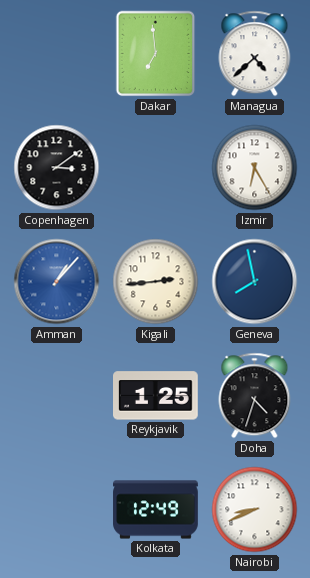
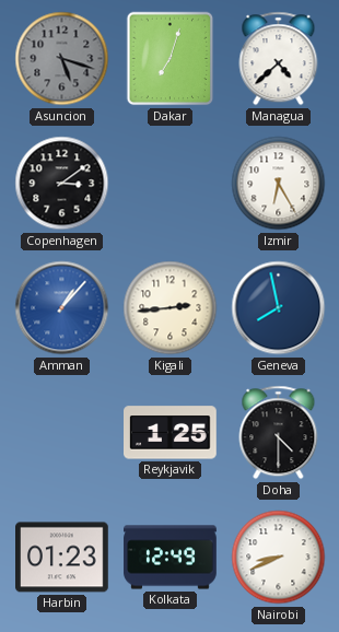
Asuncion: none -> 5:18 (62, 59)
Dakar: 6:59 -> 7:03 (171, 59)
Doha: 4:33 -> 4:30 (279, 433)
Harbin: none -> 01:23 (62, 558)
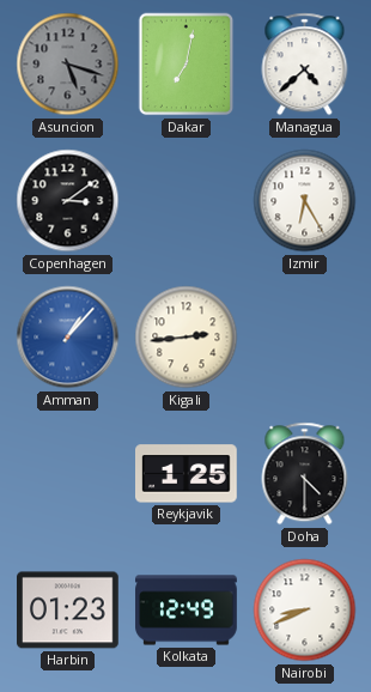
Dakar: 7:03 -> 7:02 (187, 65)
Geneva: 7:58 -> none (279, 308)
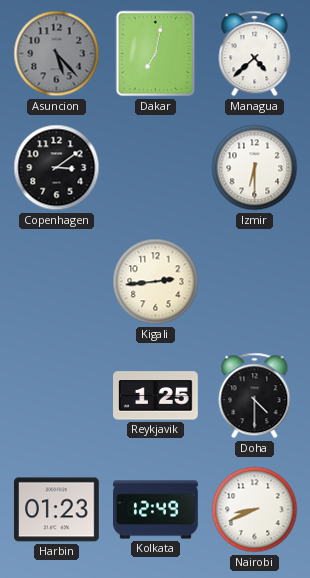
Asuncion: 5:18 -> 5:23 (57, 54)
Izmir: 6:25 -> 6:30 (255, 168)
Amman: 1:07 -> none (68, 338)
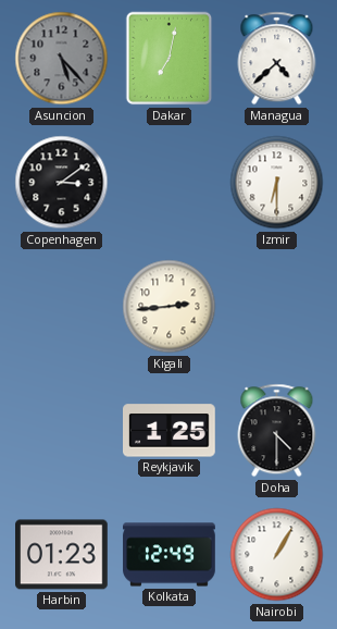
Nairobi: 8:41 -> 1:05 (277, 555)
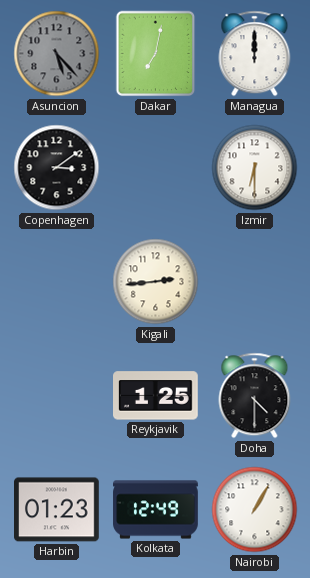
Managua: 4:38 -> 12:00 (255, 54)
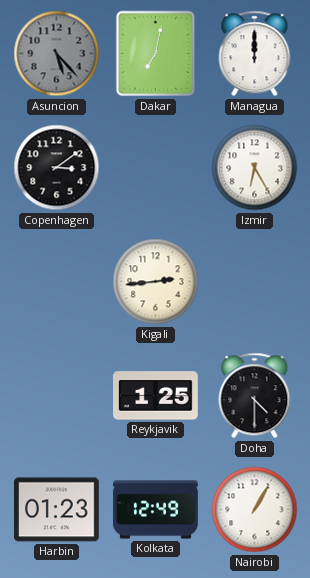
Izmir: 6:30 -> 6:25 (255, 168)
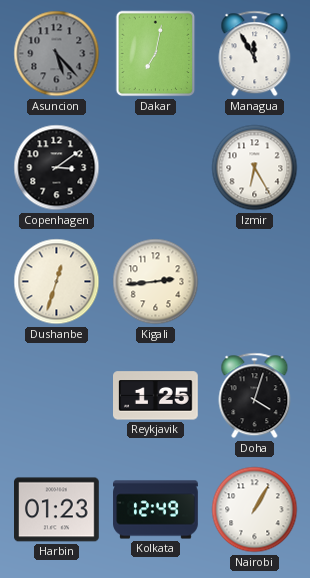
Managua: 12:00 -> 11:55 (255, 54)
Dushanbe: none -> 12:33 (57, 282)
Doha: 4:30 -> 4:03 (255, 396)
